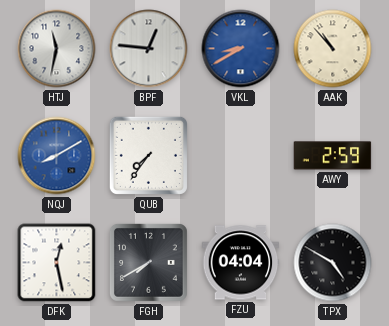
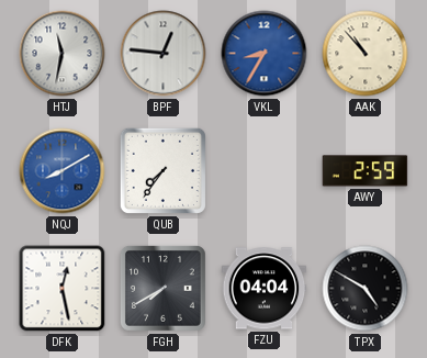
VKL: 8:40 -> 8:35 (265, 54)
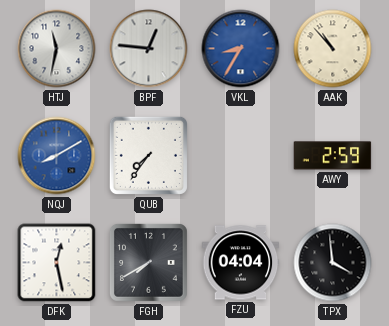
TPX: 4:50 -> 3:59 (333, 263)
